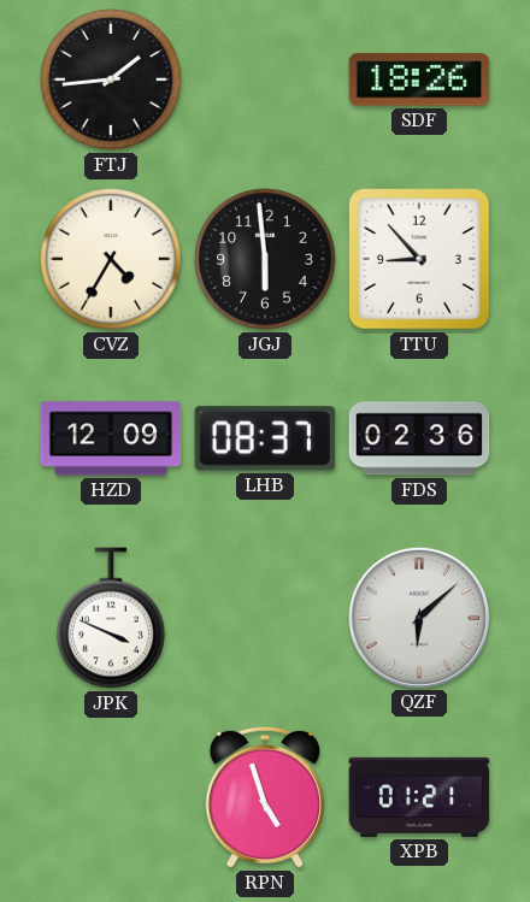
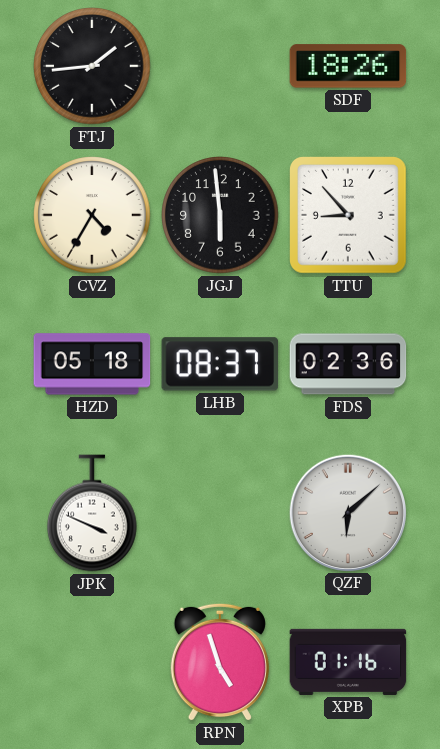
HZD: 12:09 -> 05:18 (92, 364)
XPB: 01:21 -> 01:16 (348, 662)
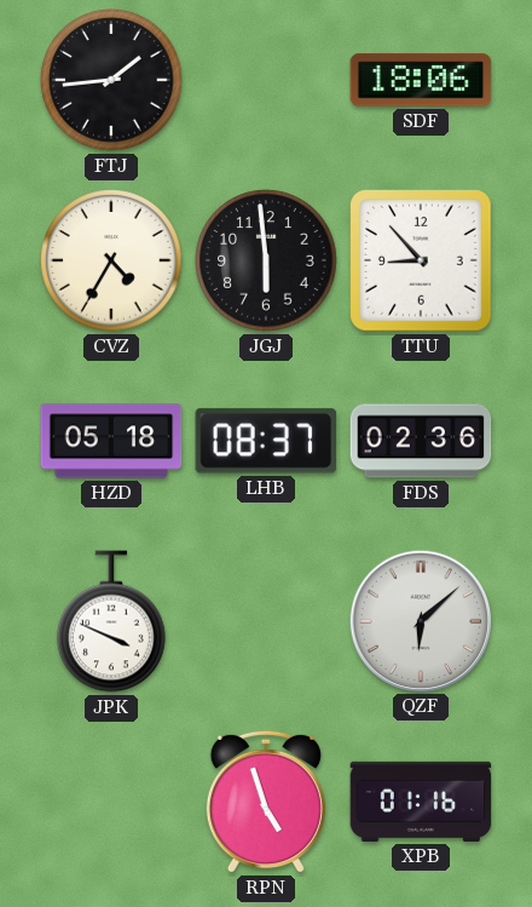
SDF: 18:26 -> 18:06 (421, 80)
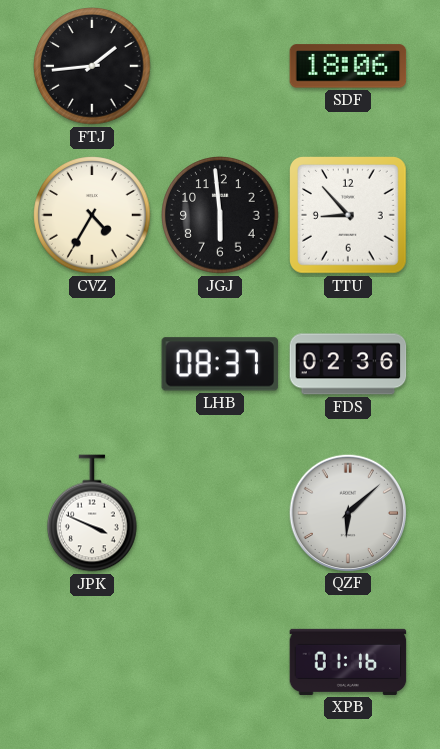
HZD: 05:18 -> none (111, 441)
RPN: 4:57 -> none (266, 802)
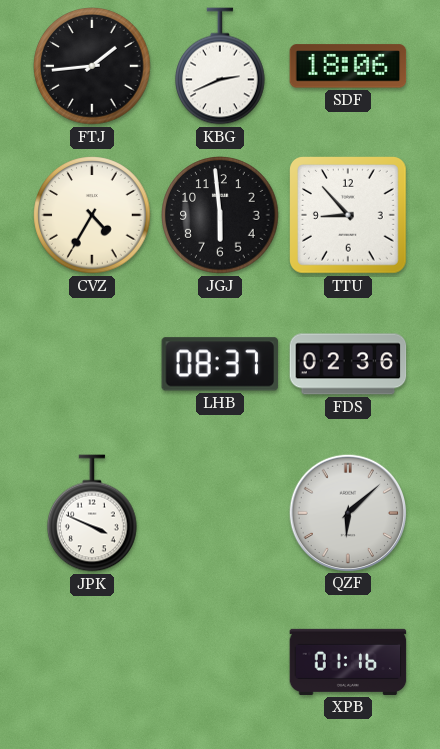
KBG: none -> 2:41 (221, 66)
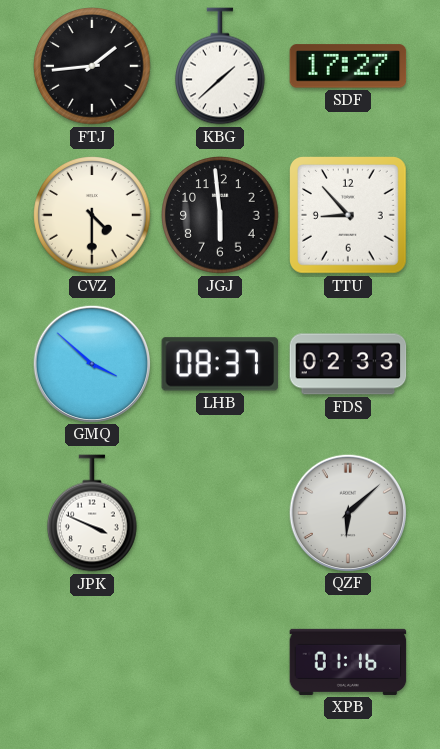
KBG: 2:41 -> 1:38 (221, 66)
SDF: 18:06 -> 17:27 (348, 66)
CVZ: 4:35 -> 4:30 (92, 215)
GMQ: none -> 3:52 (91, 363)
FDS: 02:36 -> 02:33 (348, 364)
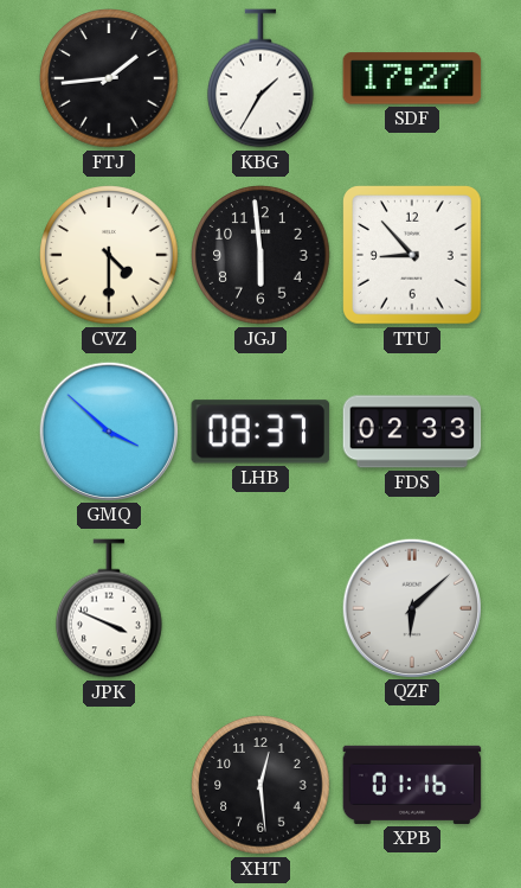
KBG: 1:38 -> 1:35 (262, 78)
XHT: none -> 12:29 (260, 785)
